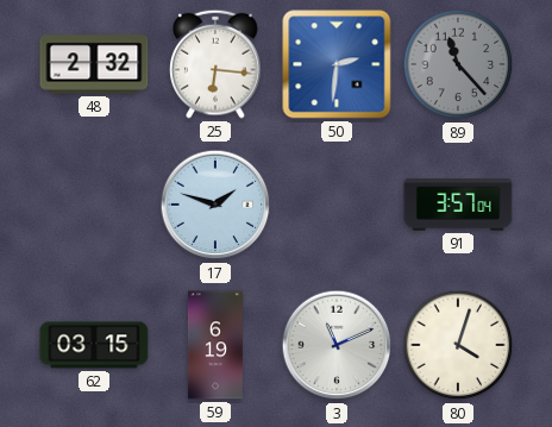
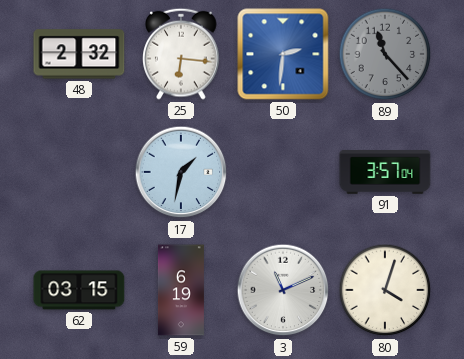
17: 1:48 -> 1:32 (181, 172)
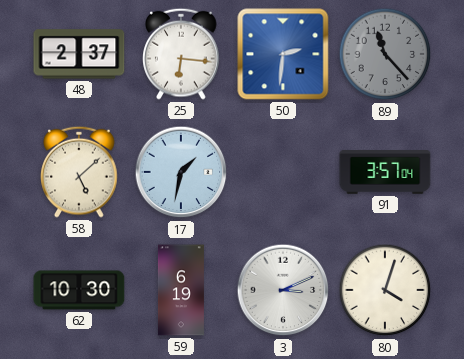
48: 2:32 -> 2:37 (79, 54)
58: none -> 5:08 (79, 172)
62: 03:15 -> 10:30 (79, 290)
3: 11:11 -> 3:11 (283, 290)
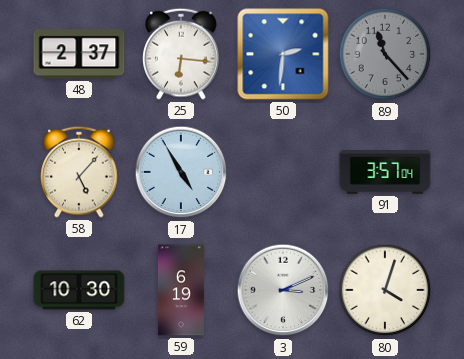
58: 5:08 -> 5:07 (79, 172)
17: 1:32 -> 4:55 (181, 172)
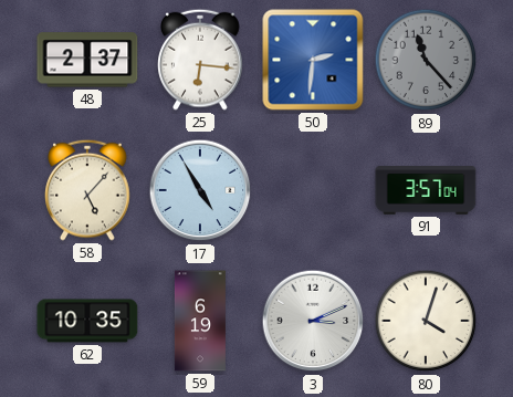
62: 10:30 -> 10:35 (87, 321)
